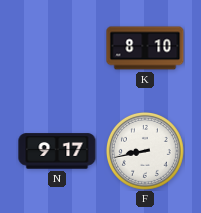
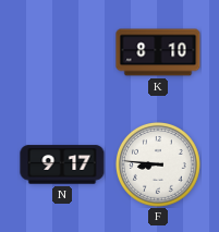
F: 8:43 -> 8:46 (159, 166)
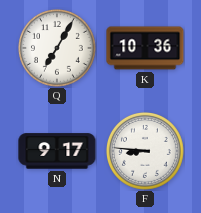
Q: none -> 7:05 (58, 49)
K: 8:10 -> 10:36 (145, 48)
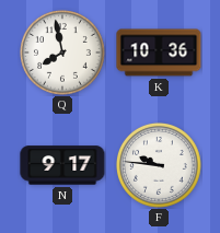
Q: 7:05 -> 7:58 (63, 54)
F: 8:46 -> 9:46 (160, 166)
